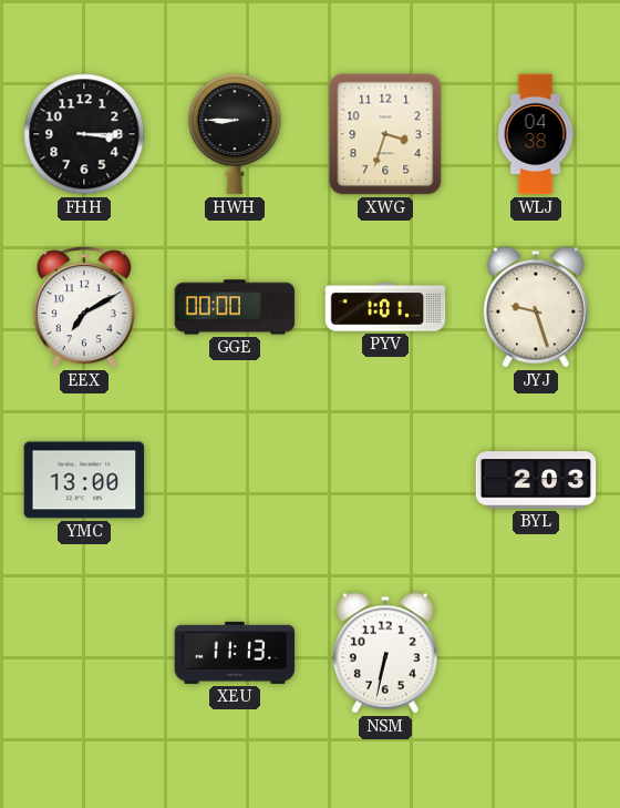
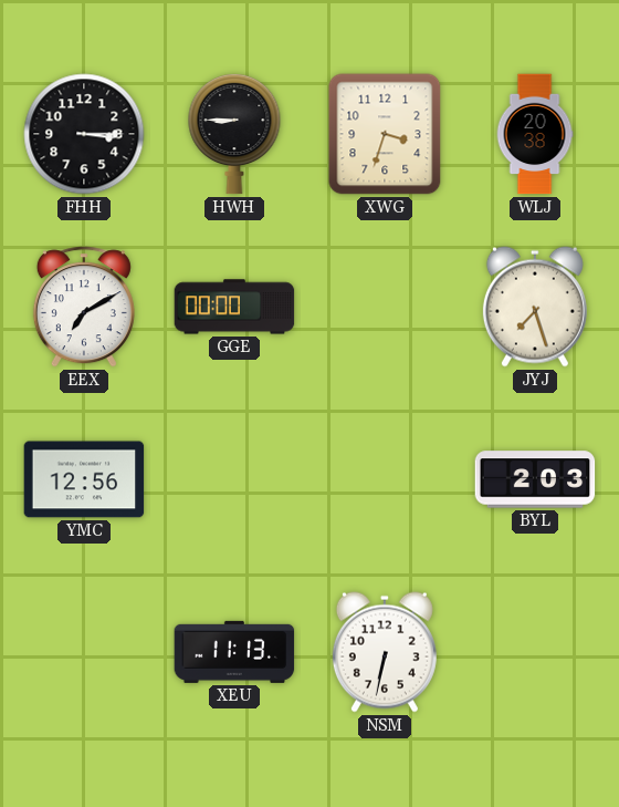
WLJ: 04:38 -> 20:38 (535, 134)
PYV: 1:01 -> none (385, 307)
JYJ: 9:27 -> 7:27 (535, 307)
YMC: 13:00 -> 12:56 (84, 479)
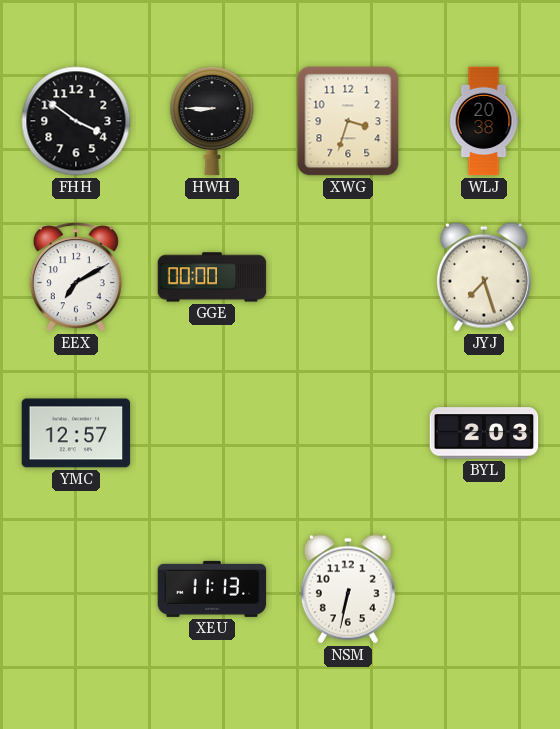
FHH: 3:15 -> 3:51 (76, 121)
YMC: 12:56 -> 12:57 (76, 433)
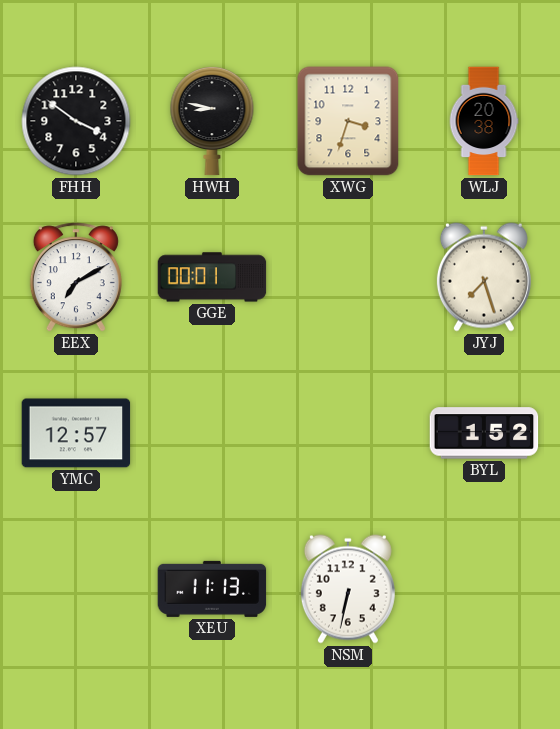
HWH: 8:45 -> 8:47 (212, 121)
GGE: 00:00 -> 00:01 (212, 277)
BYL: 2:03 -> 1:52 (484, 433)
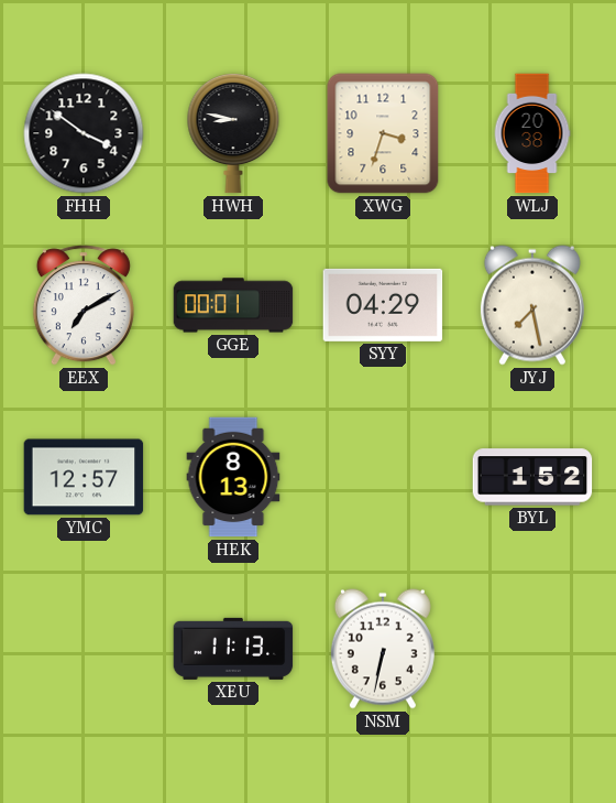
SYY: none -> 04:29 (383, 305)
JYJ: 7:27 -> 7:28 (532, 305)
HEK: none -> 8:13 (233, 477)
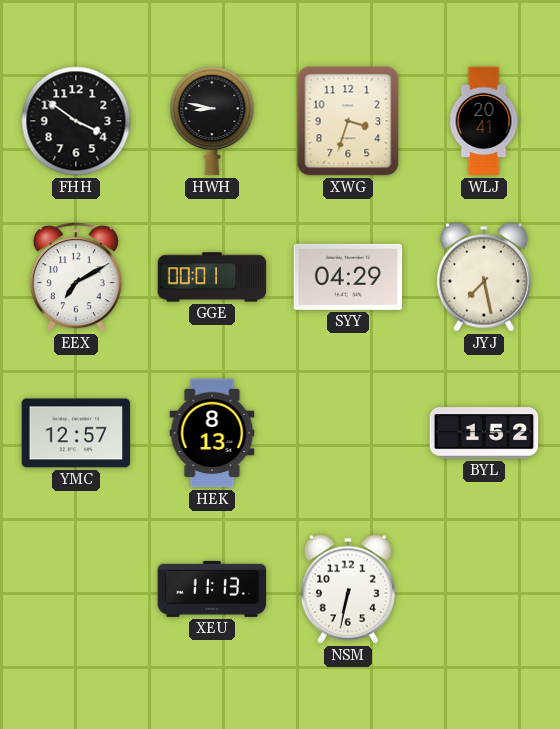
WLJ: 20:38 -> 20:41 (484, 121)
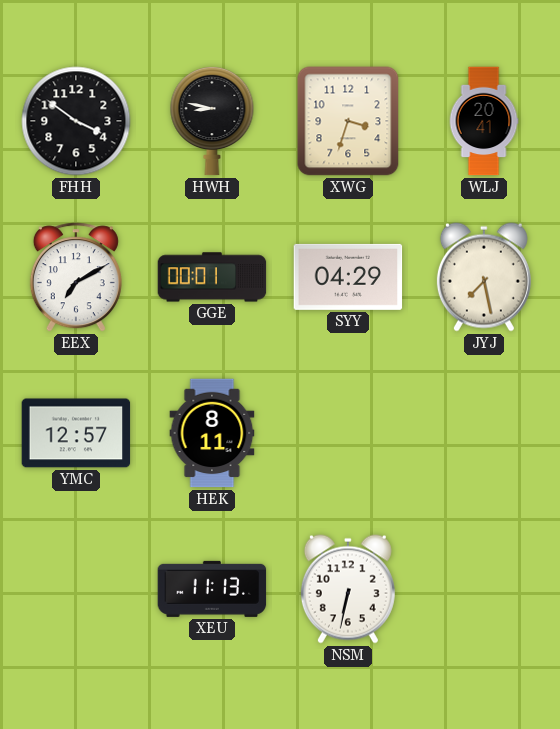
HEK: 8:13 -> 8:11 (212, 433)
BYL: 1:52 -> none (484, 433)
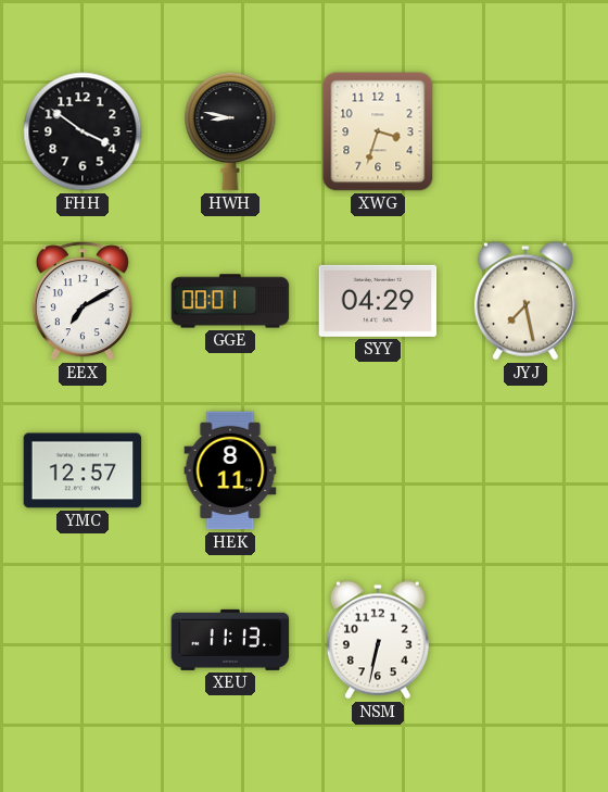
WLJ: 20:41 -> none (484, 121)
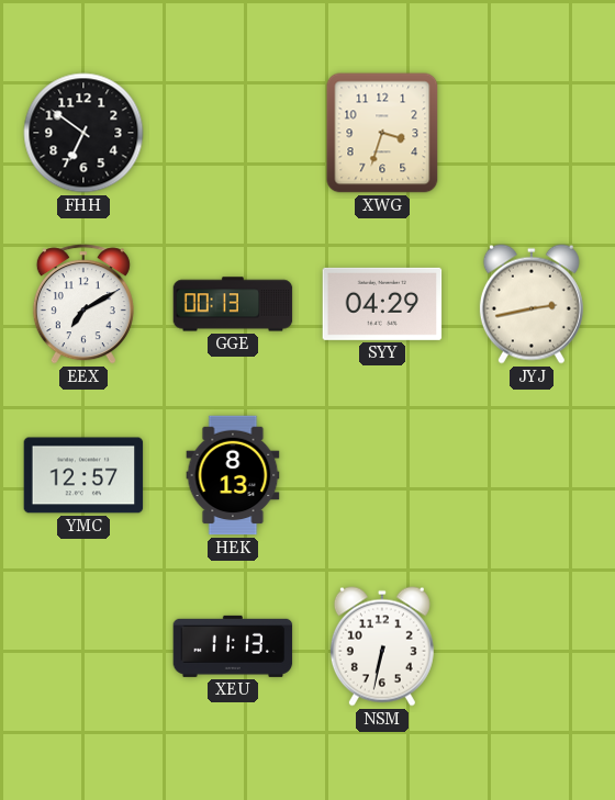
FHH: 3:51 -> 6:51 (83, 133)
HWH: 8:47 -> none (230, 131)
GGE: 00:01 -> 00:13 (233, 304)
JYJ: 7:28 -> 2:43 (532, 304)
HEK: 8:11 -> 8:13 (233, 475)
